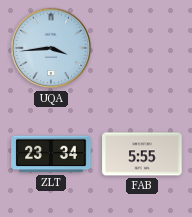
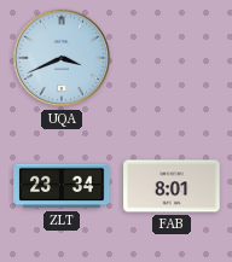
UQA: 3:44 -> 3:41 (62, 58)
FAB: 5:55 -> 8:01 (172, 186)
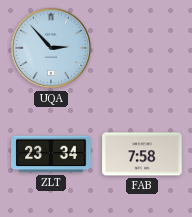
UQA: 3:41 -> 2:53 (51, 48)
FAB: 8:01 -> 7:58 (142, 154)
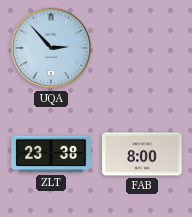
ZLT: 23:34 -> 23:38 (51, 154)
FAB: 7:58 -> 8:00 (142, 154)
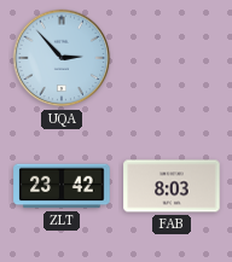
ZLT: 23:38 -> 23:42 (62, 186)
FAB: 8:00 -> 8:03 (172, 186)
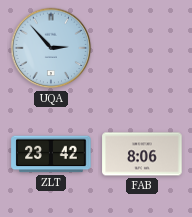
FAB: 8:03 -> 8:06 (142, 154)
